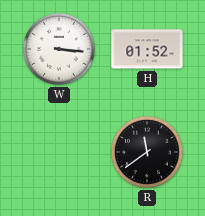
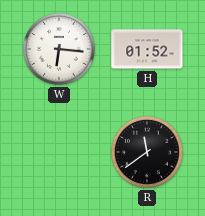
W: 3:16 -> 6:16 (59, 49)
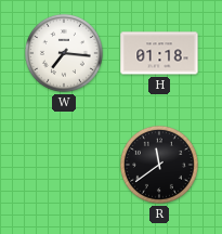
W: 6:16 -> 7:16 (64, 53)
H: 01:52 -> 01:18 (159, 53)
